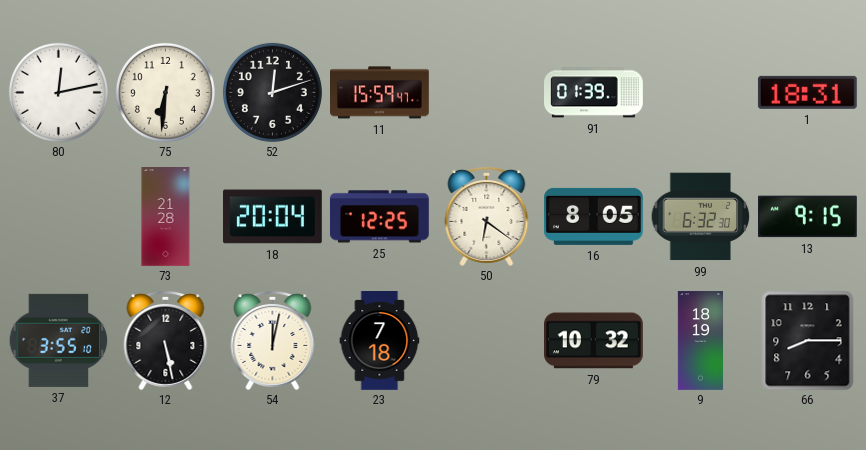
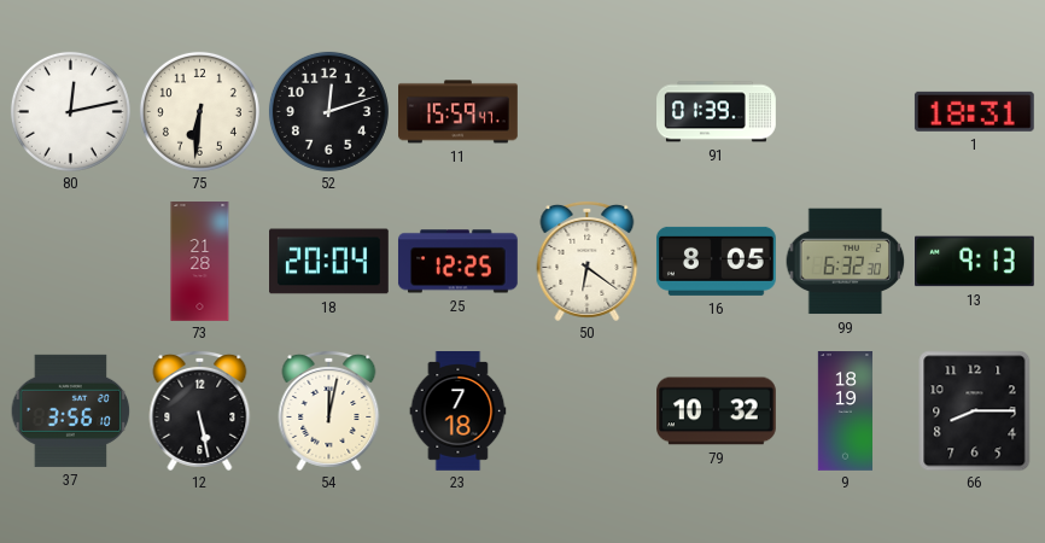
13: 9:15 -> 9:13 (975, 262)
37: 3:55 -> 3:56 (70, 410)
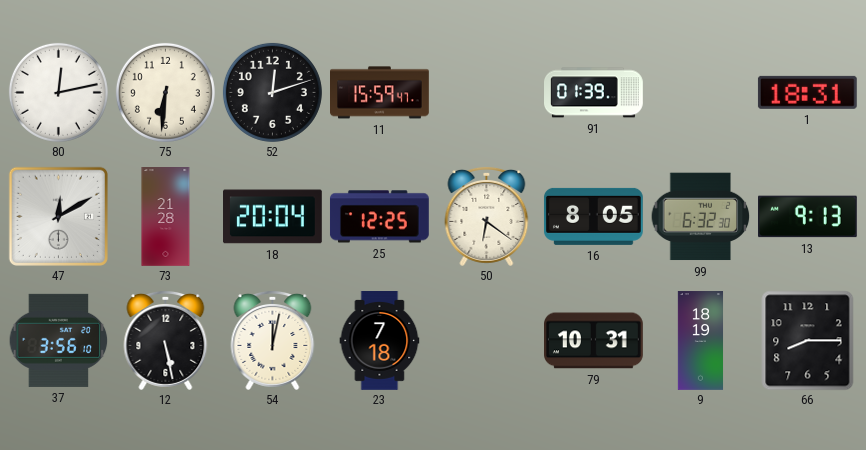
47: none -> 12:10 (58, 216)
79: 10:32 -> 10:31 (594, 341)
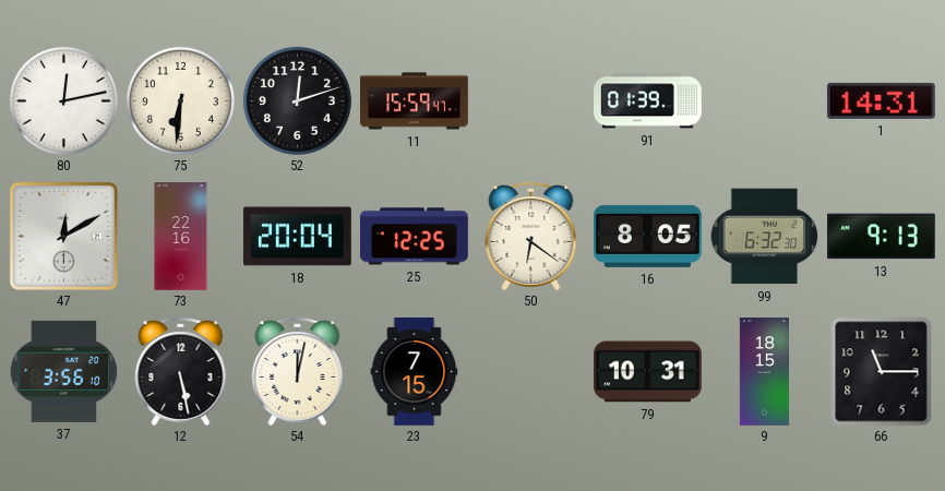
1: 18:31 -> 14:31 (881, 100)
73: 21:28 -> 22:16 (181, 237)
23: 7:18 -> 7:15 (415, 372)
9: 18:19 -> 18:15 (765, 372)
66: 8:15 -> 11:15 (882, 371)
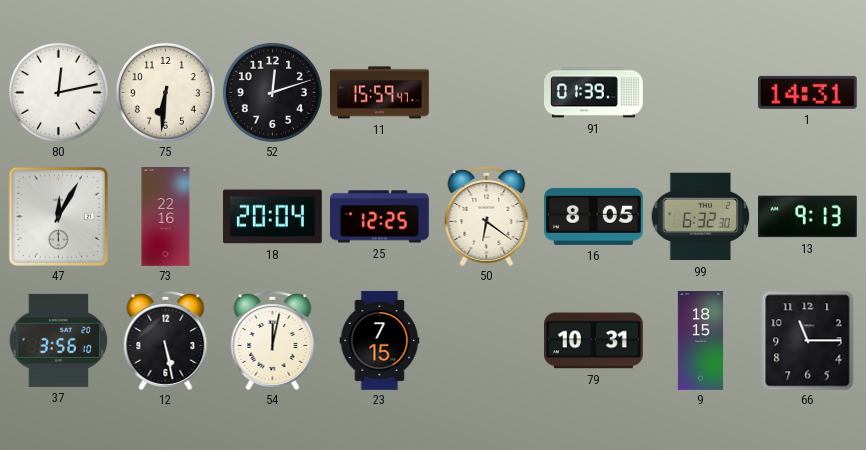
47: 12:10 -> 12:05 (58, 216)
